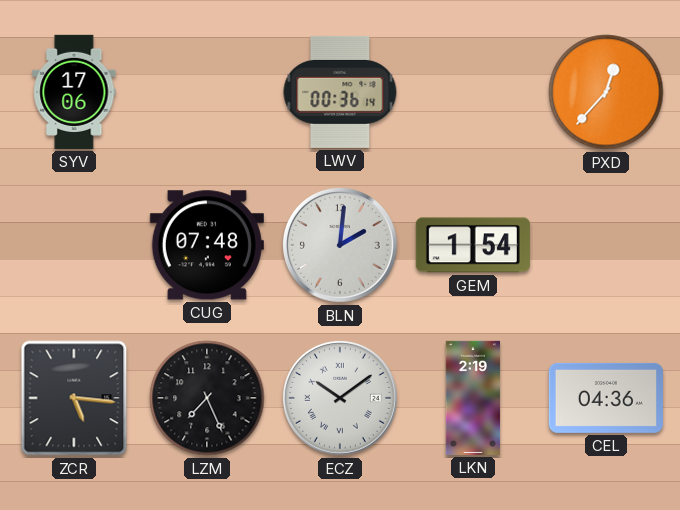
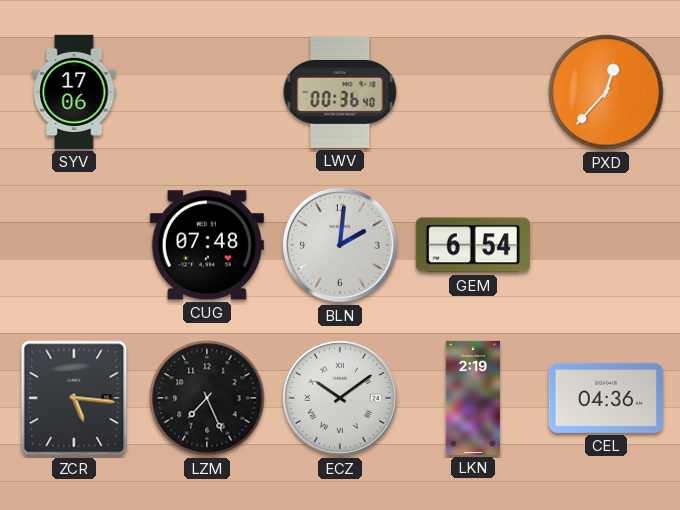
LWV: 00:36:14 -> 00:36:40 (340, 92)
GEM: 1:54 -> 6:54 (473, 245)
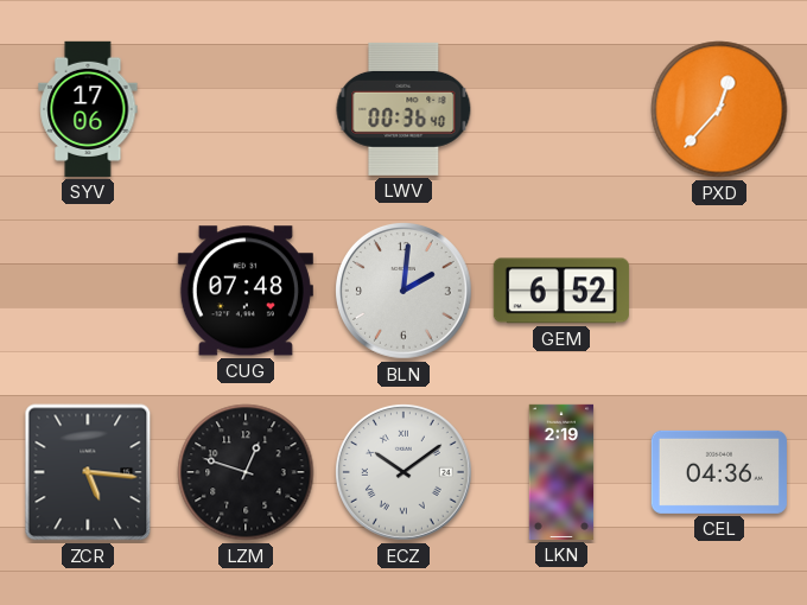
GEM: 6:54 -> 6:52 (561, 291)
LZM: 7:26 -> 12:48 (246, 472)
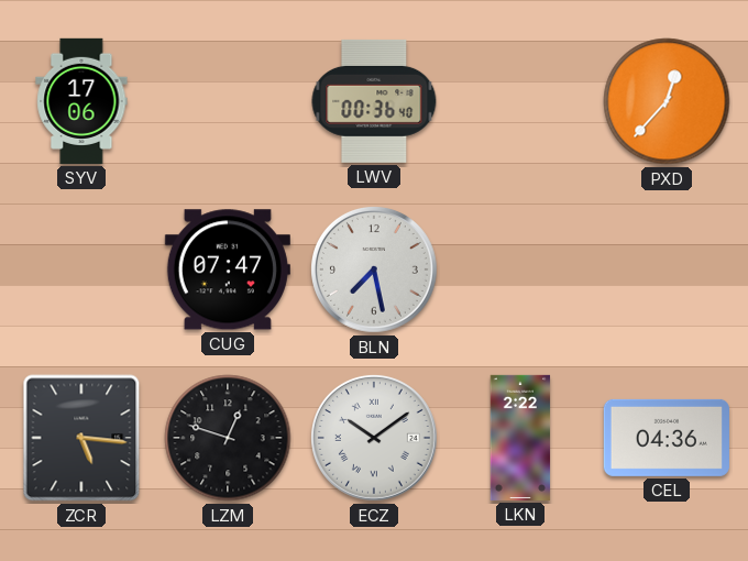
CUG: 07:48 -> 07:47 (228, 269)
BLN: 2:01 -> 7:28 (374, 269)
GEM: 6:52 -> none (561, 291)
LKN: 2:19 -> 2:22 (520, 438)
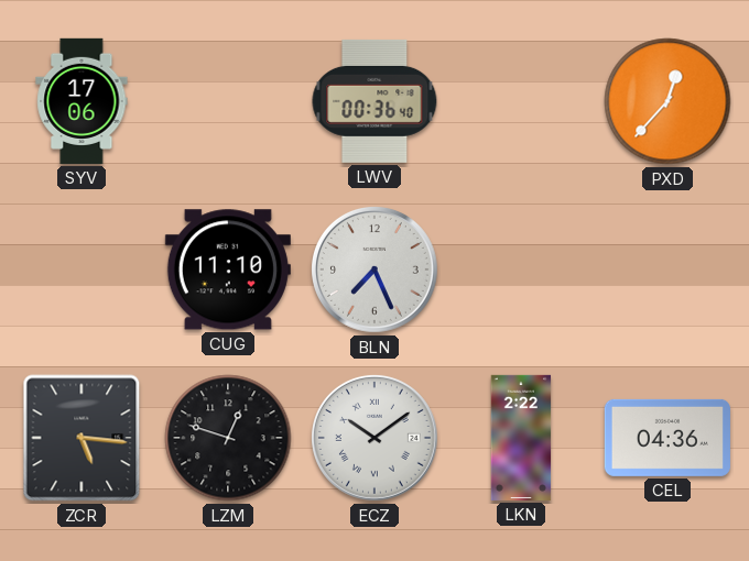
CUG: 07:47 -> 11:10 (228, 269)
BLN: 7:28 -> 7:26 (374, 269)
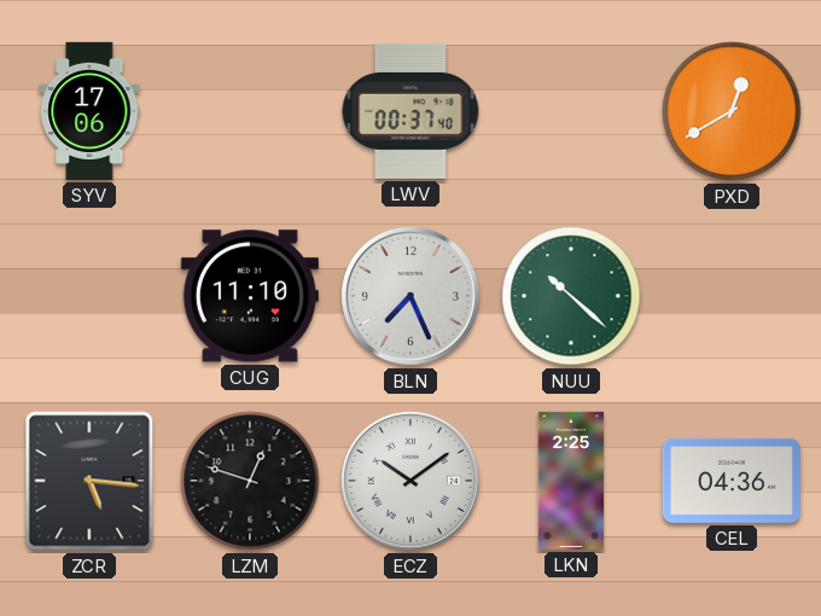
LWV: 00:36 -> 00:37 (410, 111)
PXD: 12:37 -> 12:40 (732, 111)
NUU: none -> 10:22 (571, 296)
LKN: 2:22 -> 2:25 (571, 481)
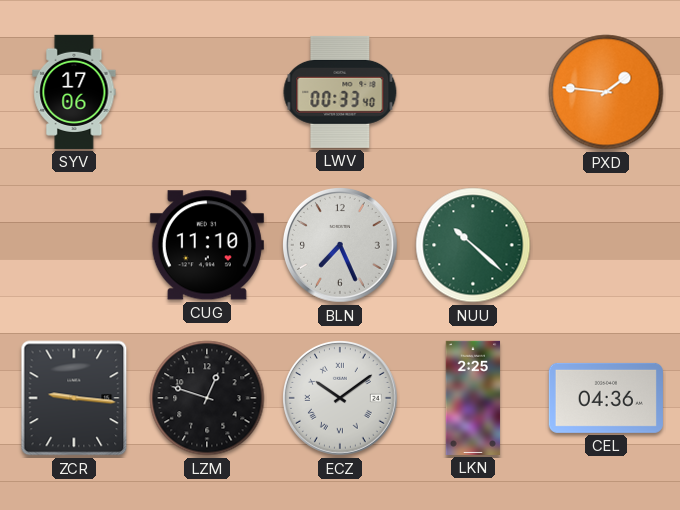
LWV: 00:37 -> 00:33 (340, 92)
PXD: 12:40 -> 1:46 (606, 92)
ZCR: 5:16 -> 9:16 (74, 398)
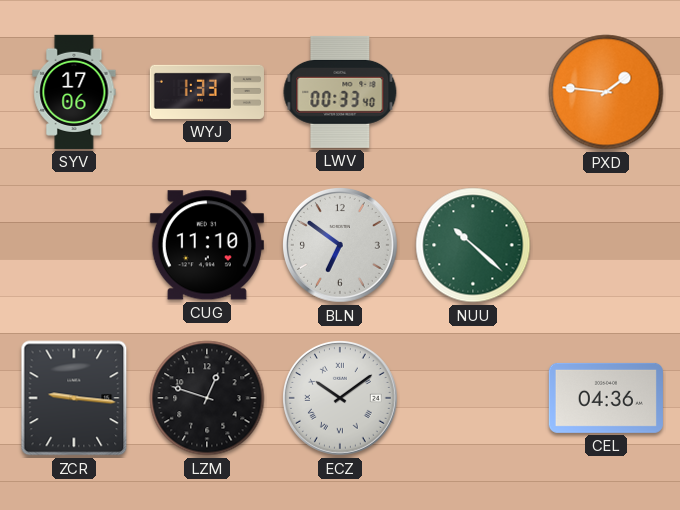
WYJ: none -> 1:33 (207, 92)
BLN: 7:26 -> 6:51 (340, 245)
LKN: 2:25 -> none (473, 398)
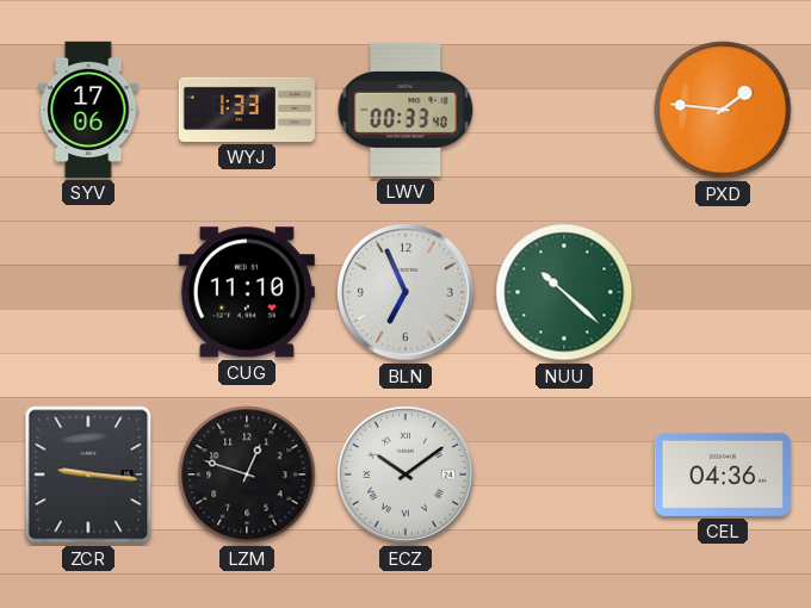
BLN: 6:51 -> 6:56 (405, 292)
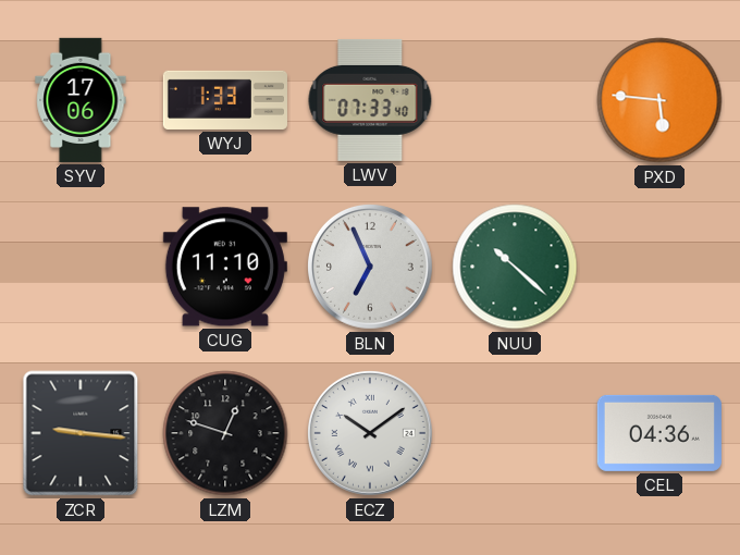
LWV: 00:33 -> 07:33 (370, 100)
PXD: 1:46 -> 5:46 (659, 100)
